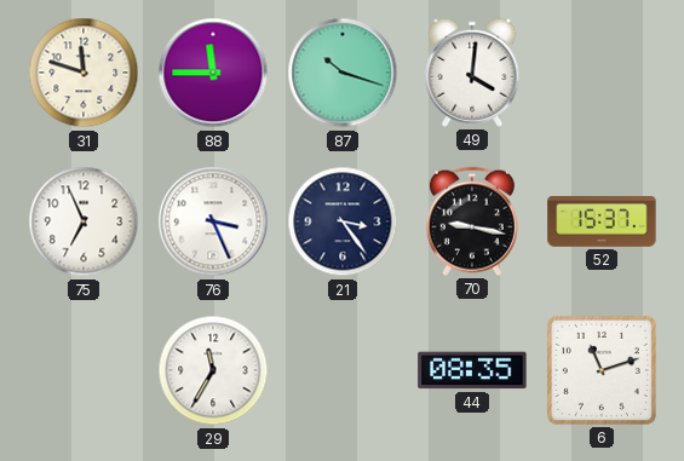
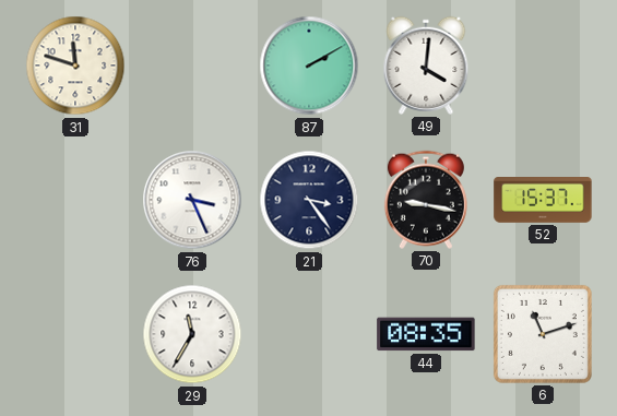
88: 11:45 -> none (213, 73)
87: 10:18 -> 2:10 (309, 66)
75: 6:56 -> none (84, 221)
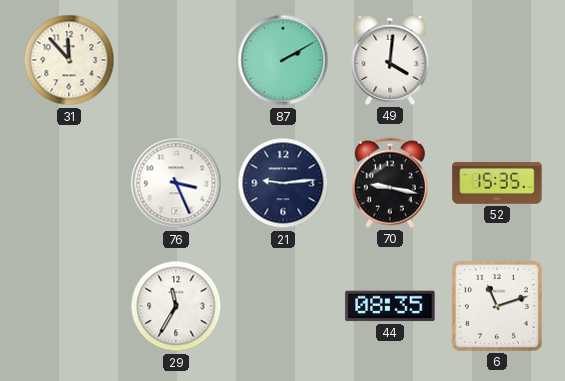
31: 11:48 -> 11:53 (69, 60)
21: 3:24 -> 9:14 (283, 183)
52: 15:37 -> 15:35 (497, 184)
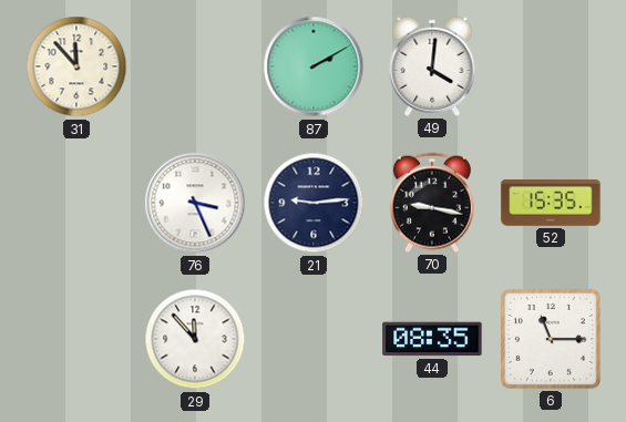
29: 11:35 -> 11:53 (195, 339)
6: 11:12 -> 11:15 (551, 339)
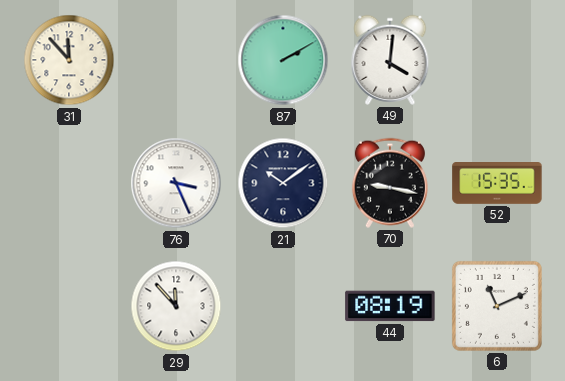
21: 9:14 -> 10:09 (283, 183)
44: 08:35 -> 08:19 (390, 306)
6: 11:15 -> 11:11 (497, 306)
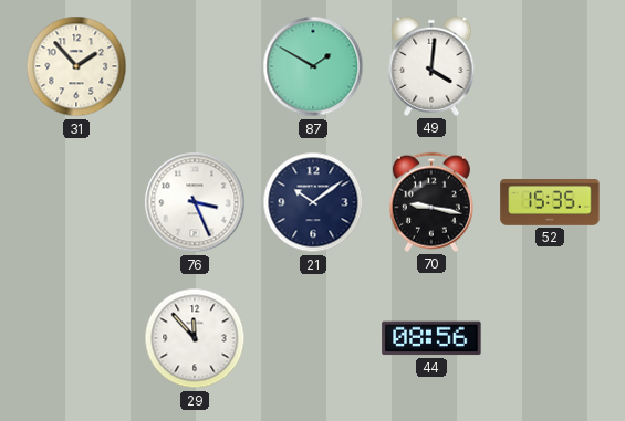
31: 11:53 -> 1:53 (76, 66)
87: 2:10 -> 1:50 (313, 66)
44: 08:19 -> 08:56 (431, 338)
6: 11:11 -> none (497, 306)
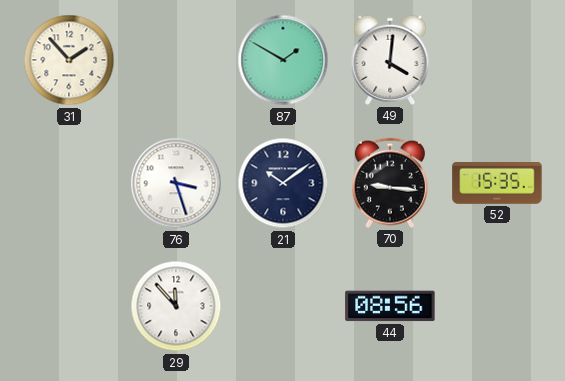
76: 3:26 -> 3:27 (176, 183)
70: 9:17 -> 9:16 (390, 183)
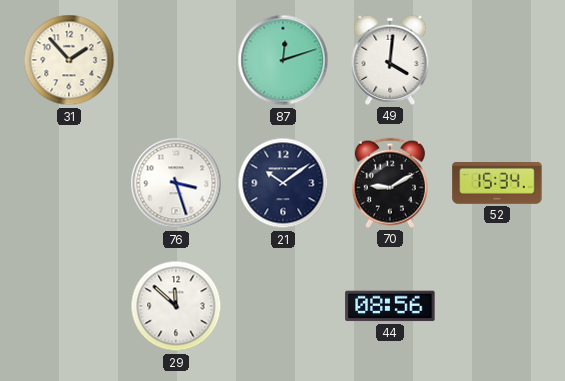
87: 1:50 -> 12:12 (283, 60)
70: 9:16 -> 9:10 (390, 183)
52: 15:35 -> 15:34 (497, 184)
29: 11:53 -> 11:52 (176, 306)
